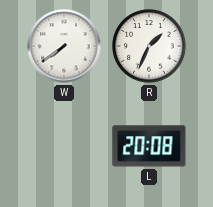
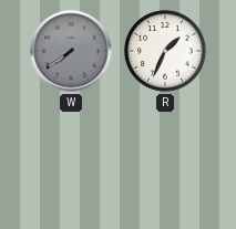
W dial: white -> grey (71, 51)
L: 20:08 -> none (149, 146)
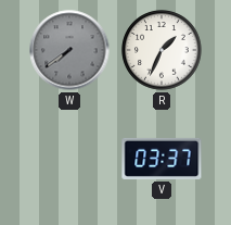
V: none -> 03:37 (162, 159)
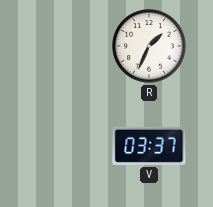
W: 7:39 -> none (69, 50)
